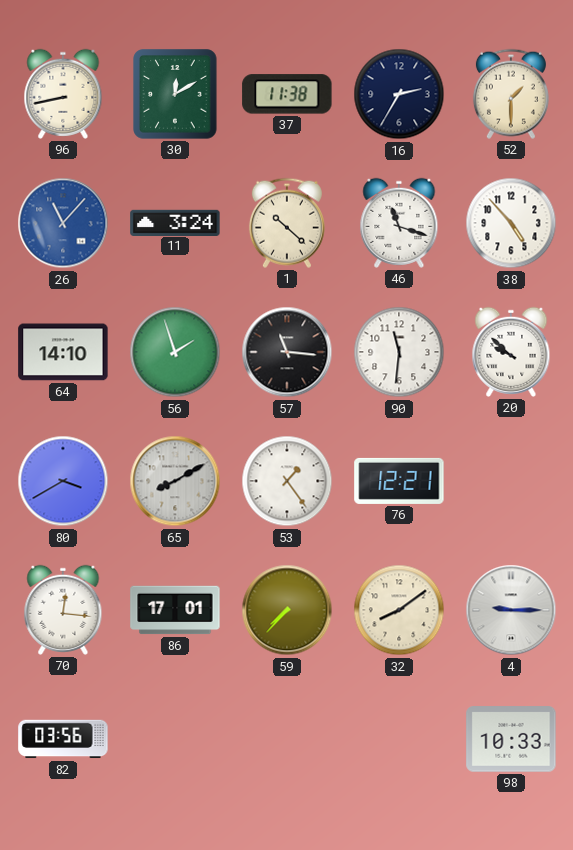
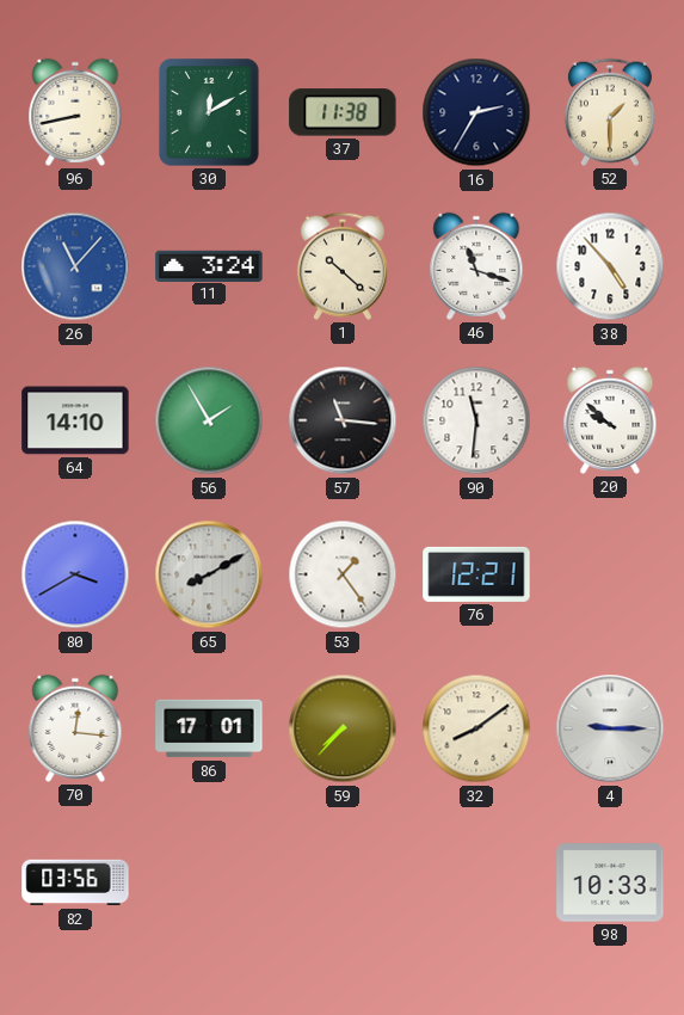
56: 1:57 -> 1:55 (209, 420)
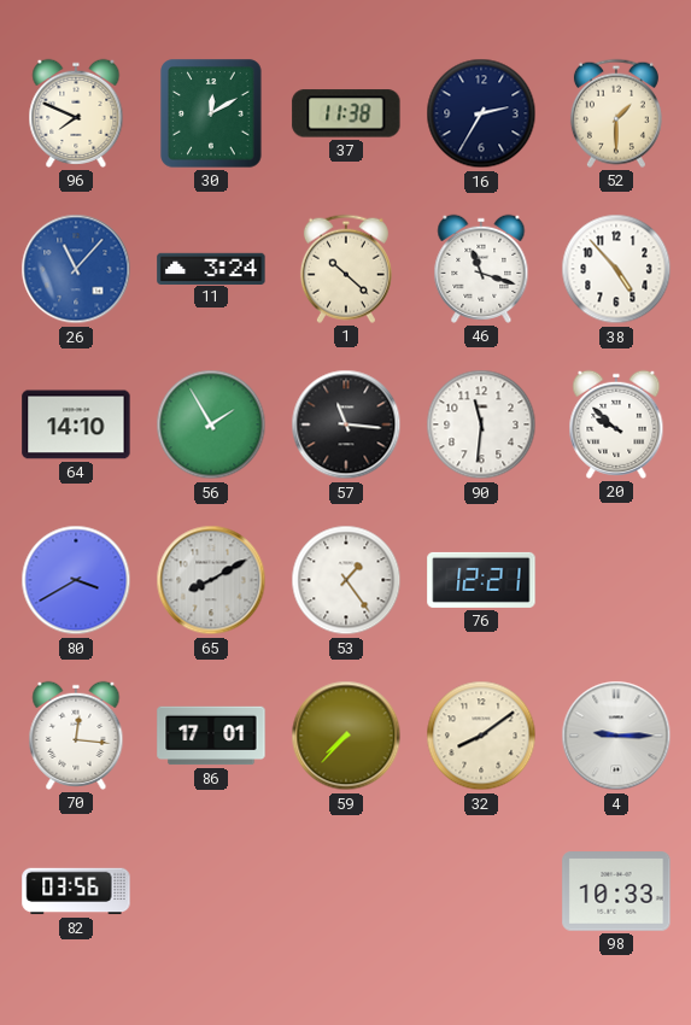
96: 8:43 -> 7:49 (76, 113)
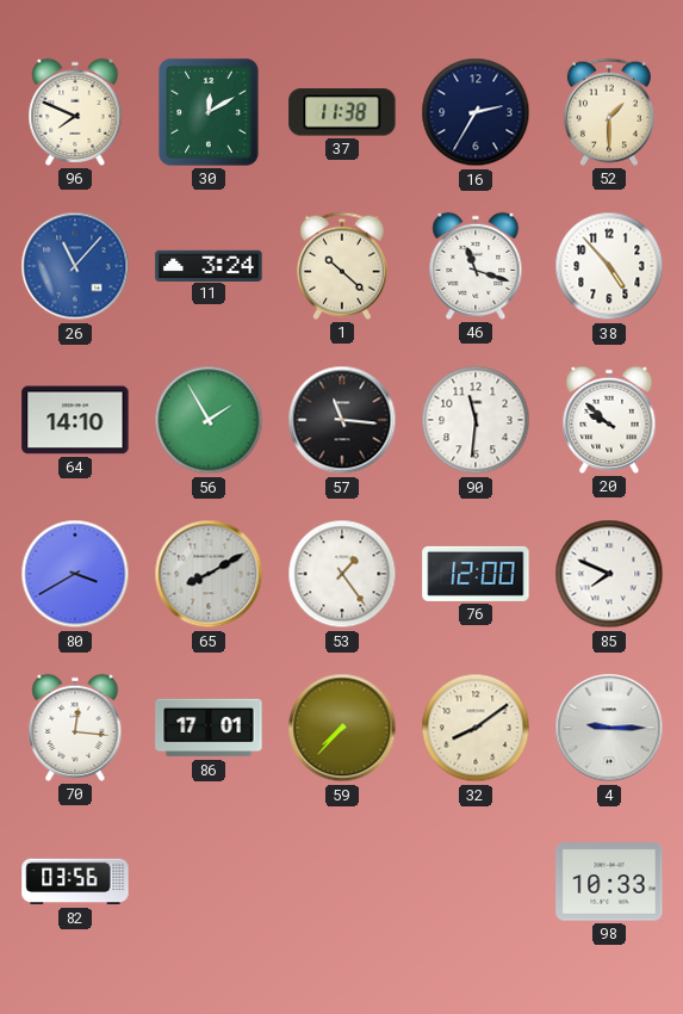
76: 12:21 -> 12:00 (476, 574)
85: none -> 7:49 (609, 574)
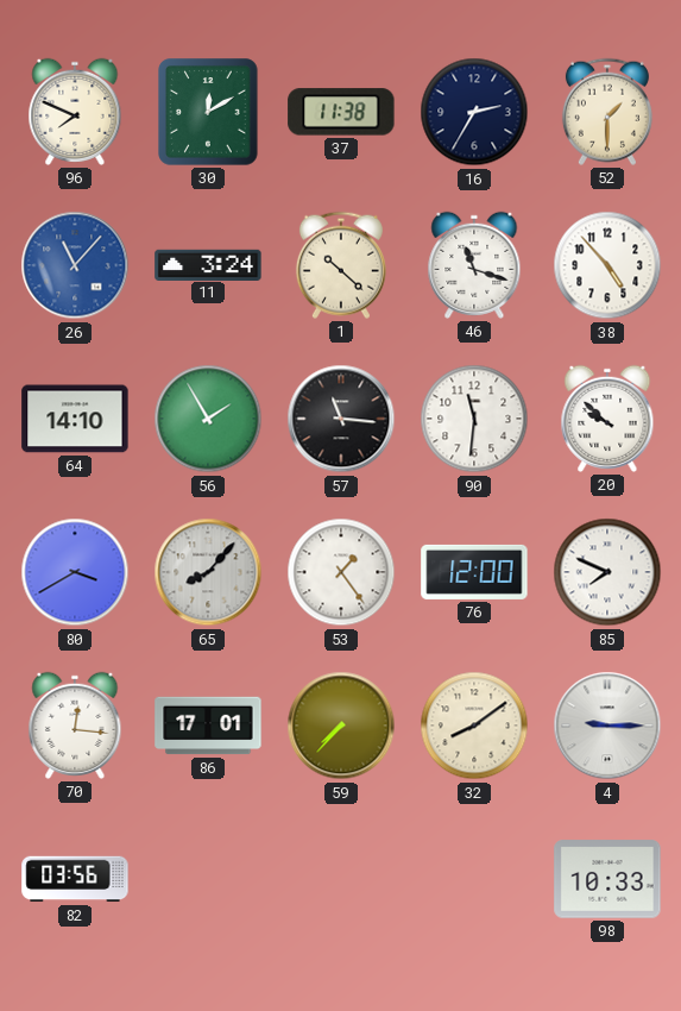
65: 8:10 -> 8:07 (208, 572)
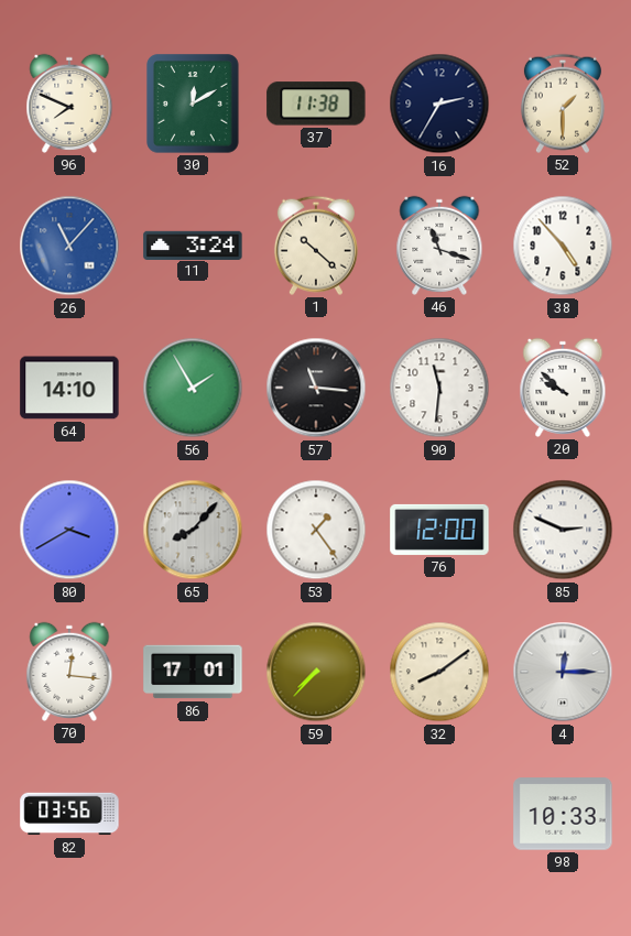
85: 7:49 -> 2:49 (563, 530)
4: 9:15 -> 12:15 (563, 672)
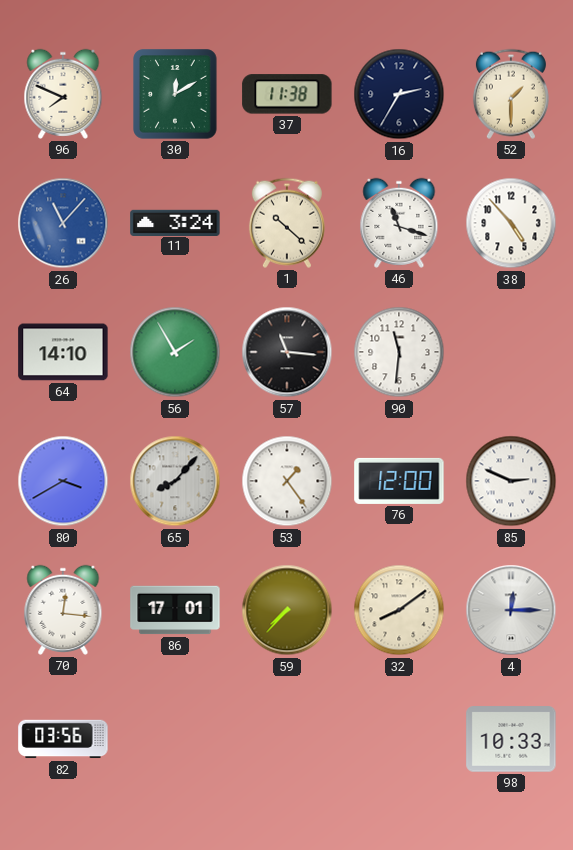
20: 9:52 -> none (563, 388)
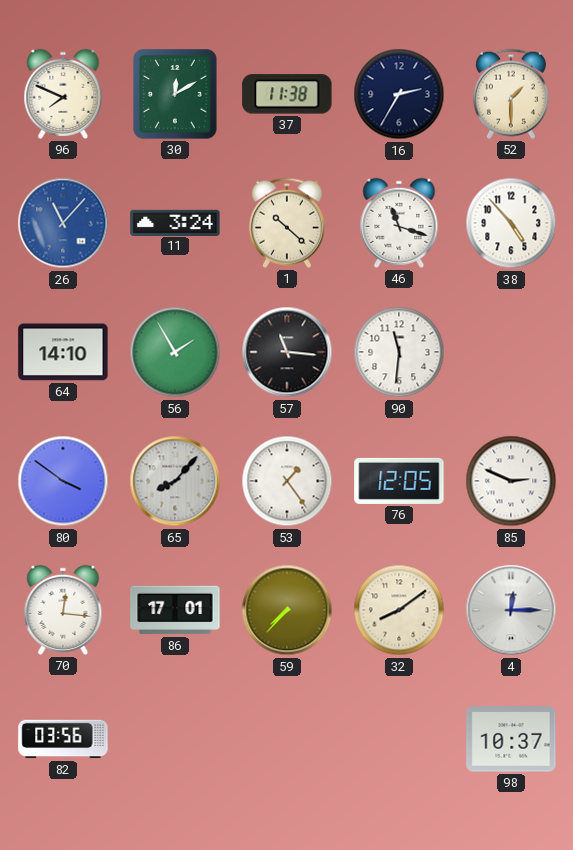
80: 3:40 -> 3:51 (63, 481)
76: 12:00 -> 12:05 (399, 481)
98: 10:33 -> 10:37 (511, 739)
